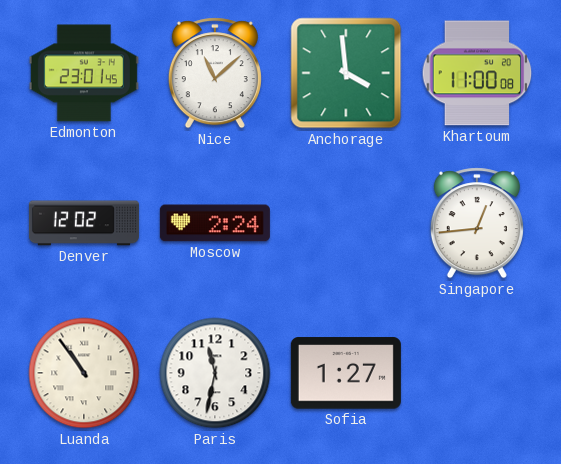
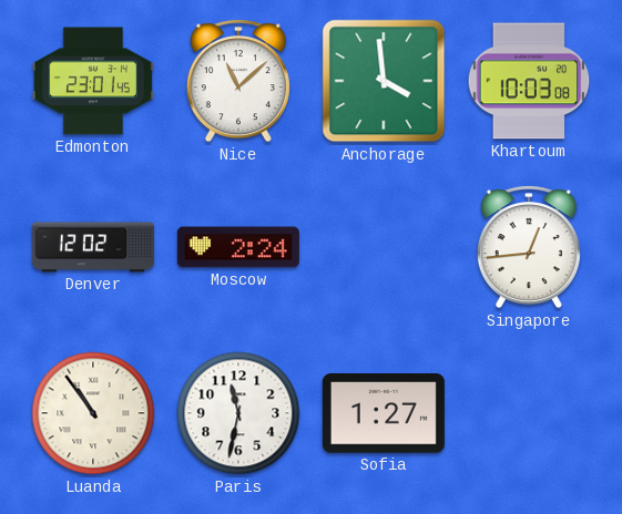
Khartoum: 11:00 -> 10:03 (529, 81)
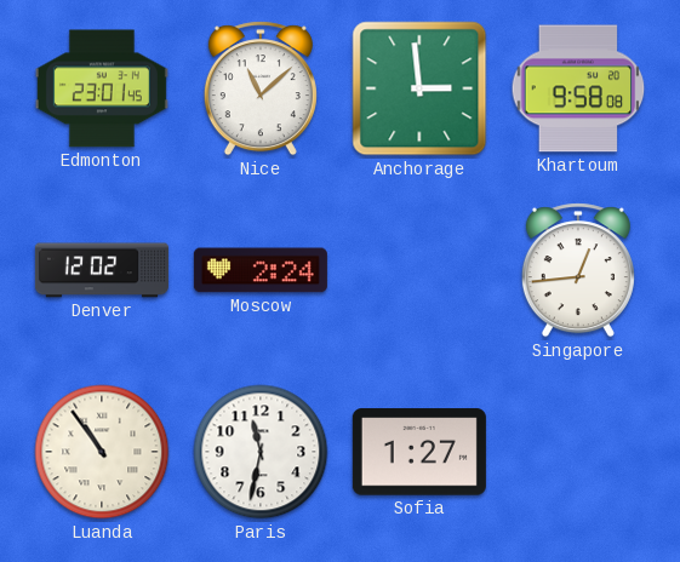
Anchorage: 3:59 -> 2:59 (419, 88)
Khartoum: 10:03 -> 9:58 (578, 88)
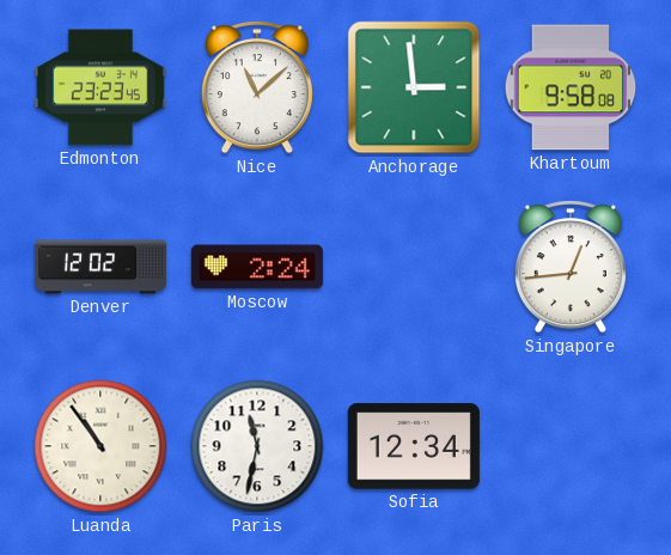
Edmonton: 23:01 -> 23:23 (100, 87)
Sofia: 1:27 -> 12:34 (414, 446)
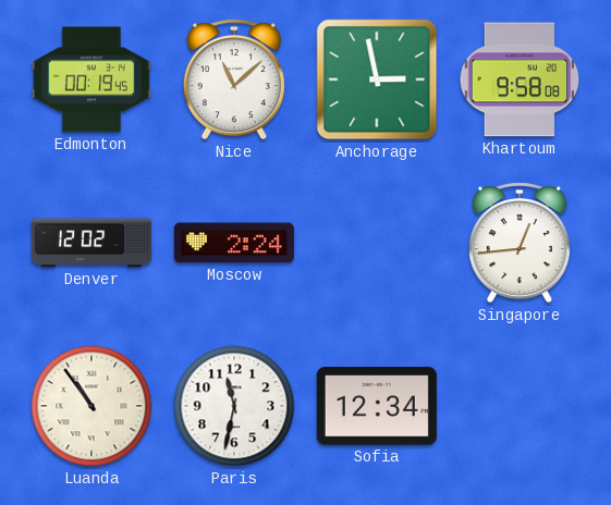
Edmonton: 23:23 -> 00:19 (91, 79)
Anchorage: 2:59 -> 2:58 (377, 79)
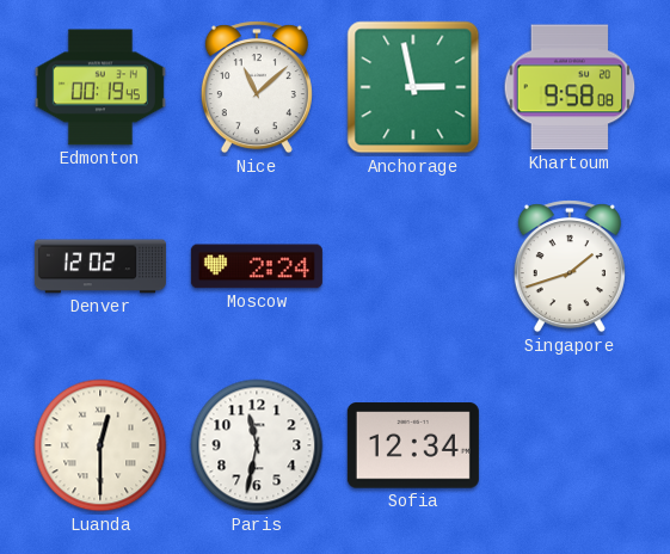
Singapore: 12:44 -> 1:42 (570, 266)
Luanda: 10:54 -> 12:30 (100, 445)
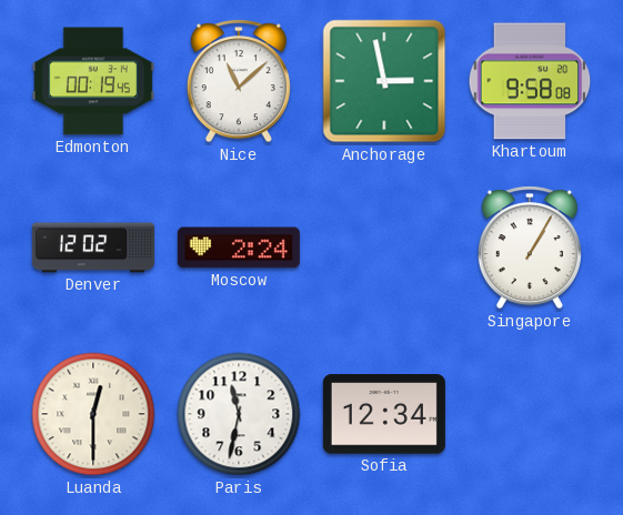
Singapore: 1:42 -> 1:05 (530, 248)
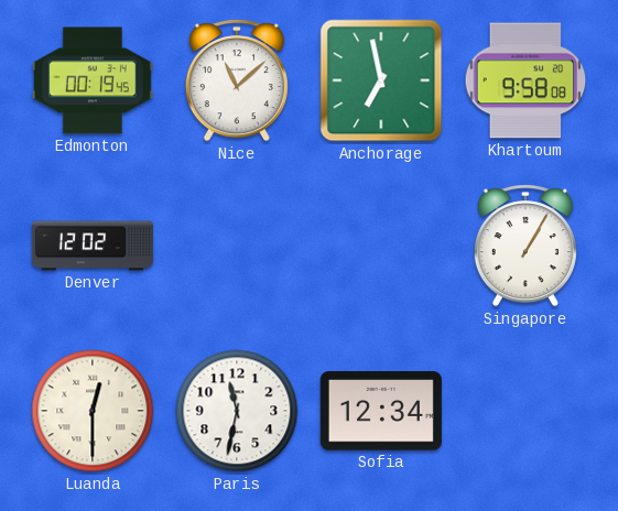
Anchorage: 2:58 -> 6:58 (381, 80)
Moscow: 2:24 -> none (239, 248)
